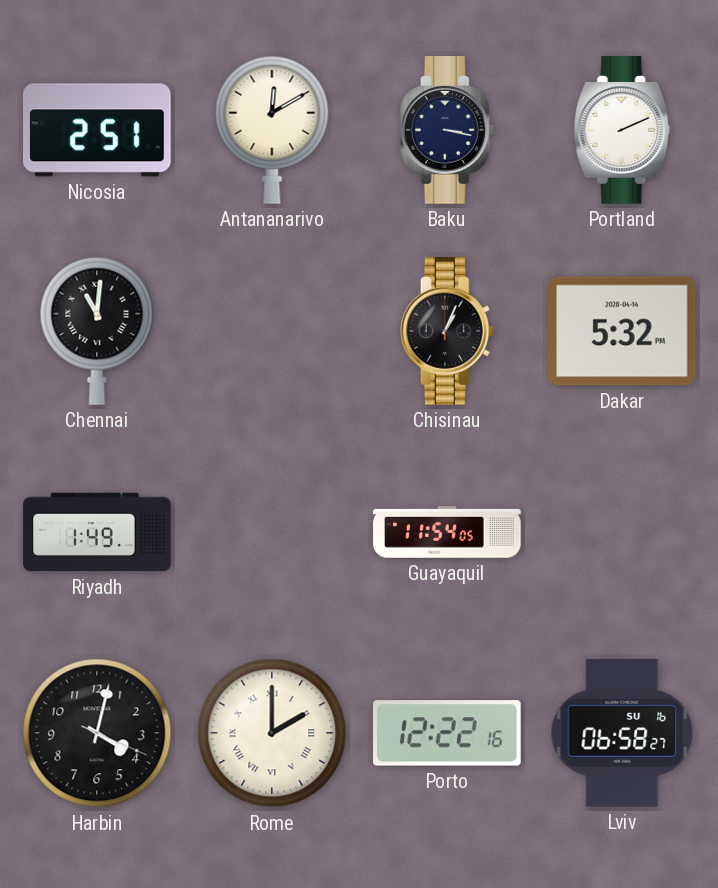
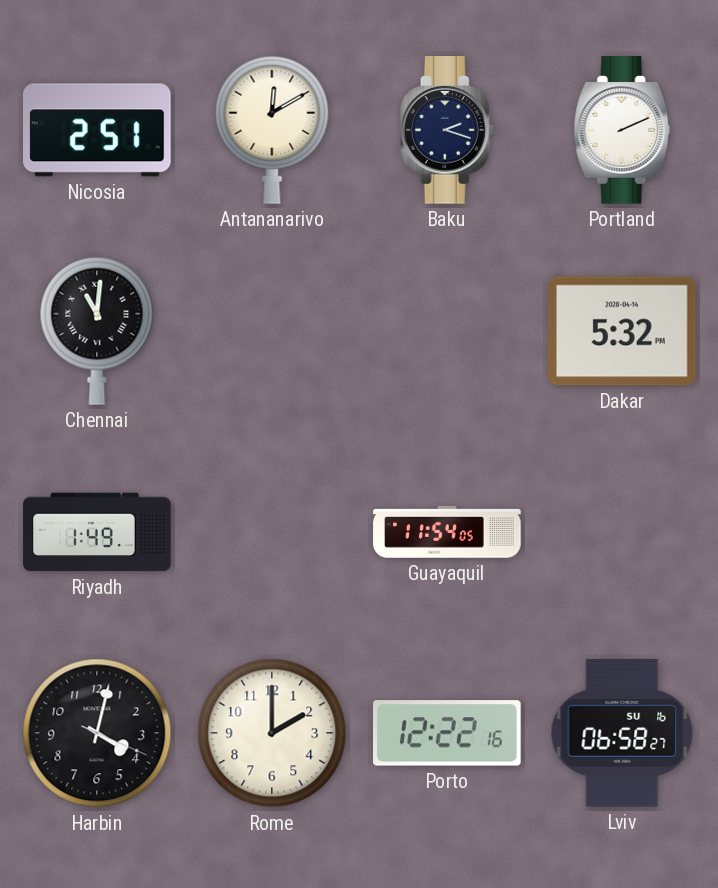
Baku: 3:17 -> 2:18 (447, 130)
Chisinau: 1:04 -> none (447, 331)
Rome numerals: Roman -> Arabic (272, 733)
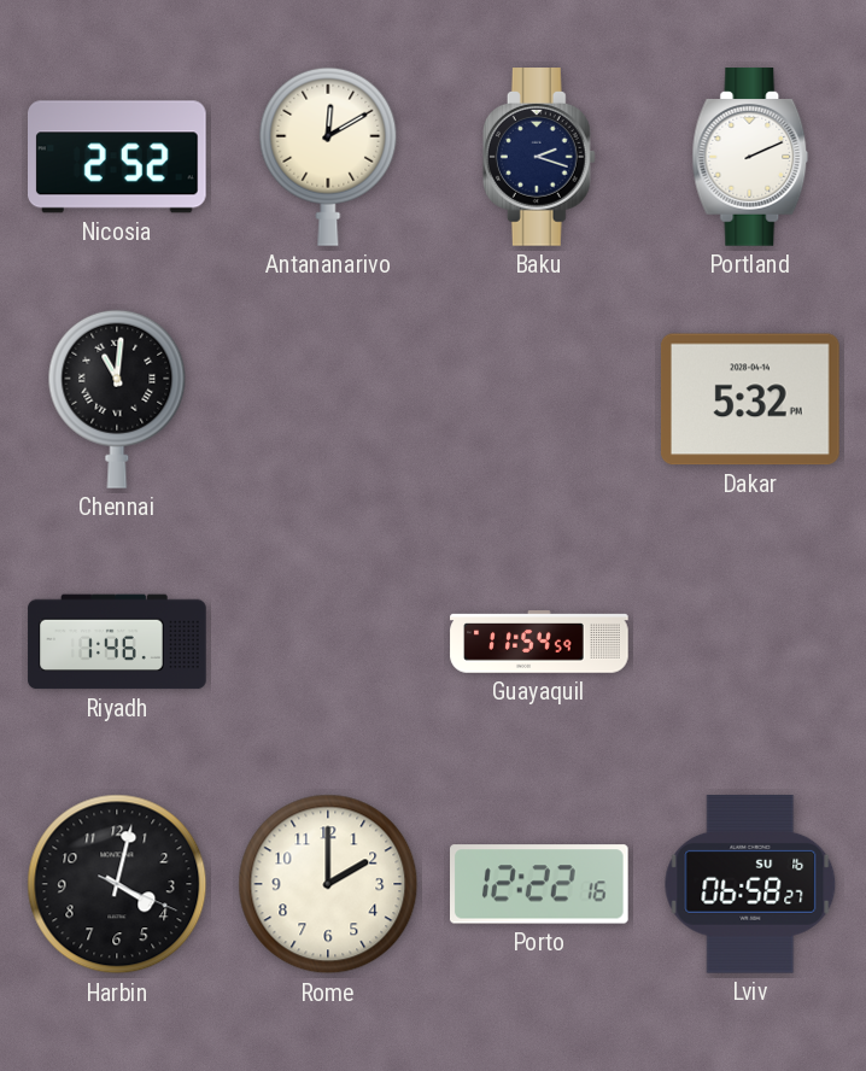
Nicosia: 2:51 -> 2:52 (118, 157)
Riyadh: 1:49 -> 1:46 (117, 642)
Guayaquil: 11:54:05 -> 11:54:59 (539, 642)
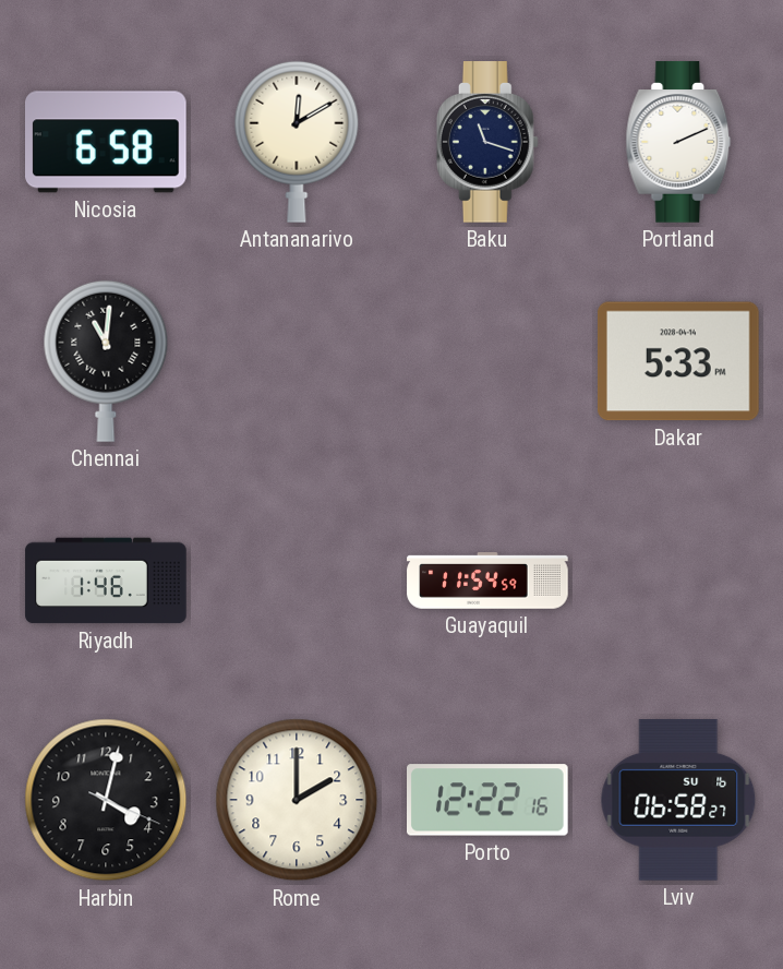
Nicosia: 2:52 -> 6:58 (107, 142)
Baku: 2:18 -> 11:18 (487, 142)
Dakar: 5:32 -> 5:33 (678, 361)
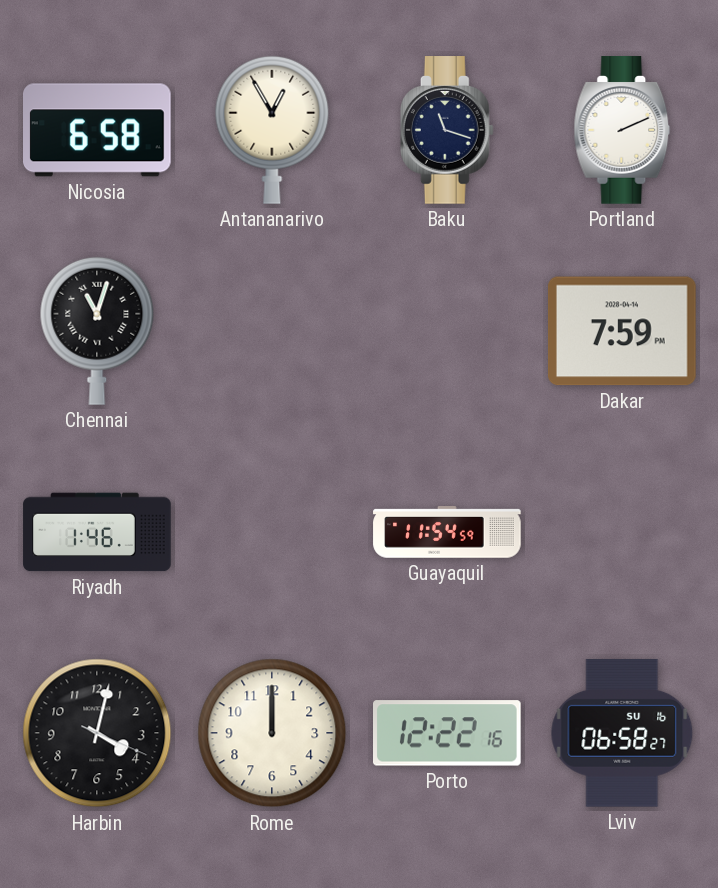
Antananarivo: 12:10 -> 12:55 (272, 130)
Chennai: 11:01 -> 11:03 (97, 331)
Dakar: 5:33 -> 7:59 (622, 331)
Rome: 2:00 -> 12:00 (272, 733)
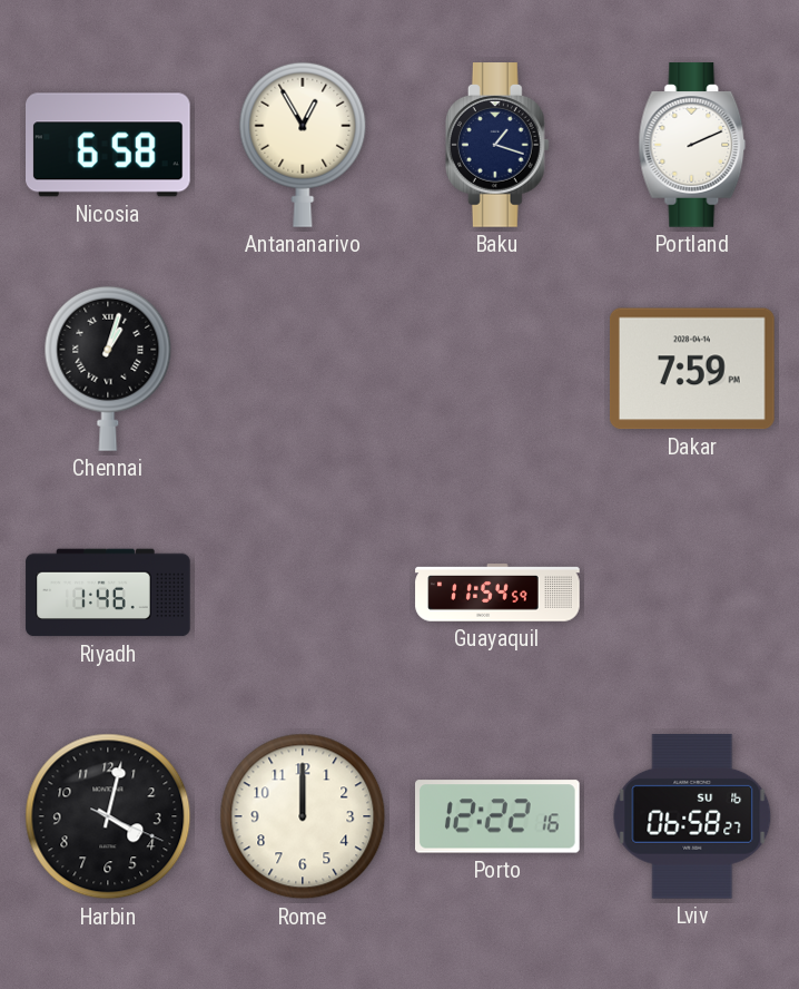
Baku: 11:18 -> 1:18 (497, 145)
Chennai: 11:03 -> 1:03 (108, 369)
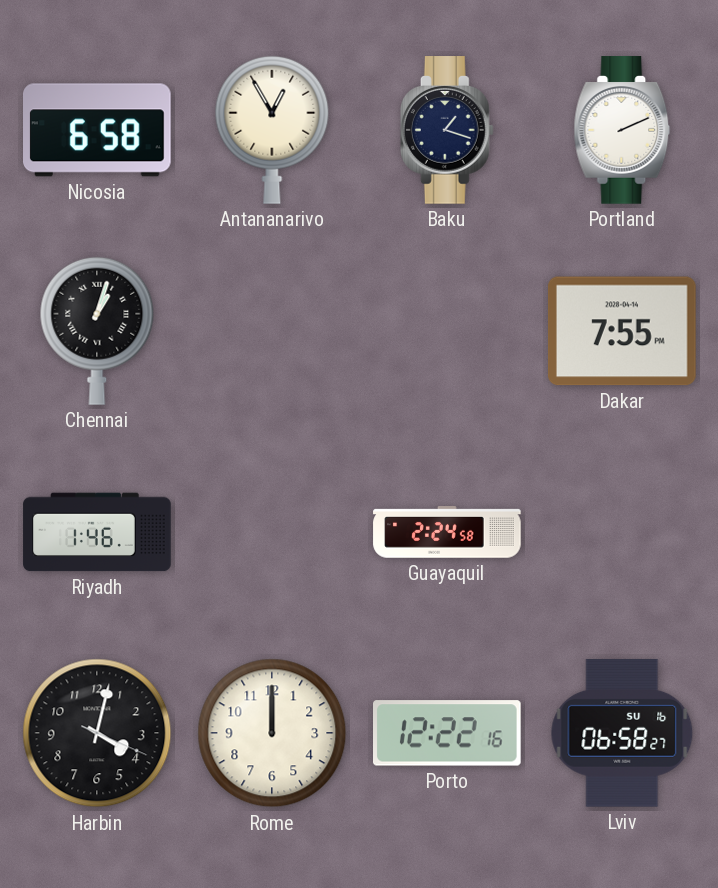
Dakar: 7:59 -> 7:55 (622, 331)
Guayaquil: 11:54 -> 2:24 (447, 532)
